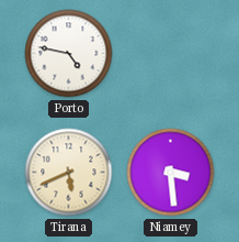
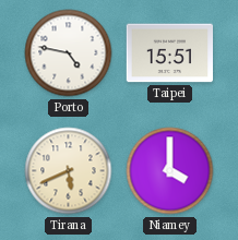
Taipei: none -> 15:51 (169, 53)
Niamey: 3:29 -> 4:00 (170, 171)
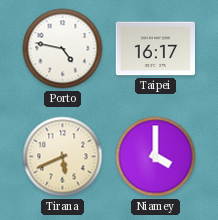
Taipei: 15:51 -> 16:17 (155, 49)
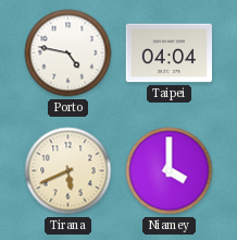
Taipei: 16:17 -> 04:04 (169, 53)
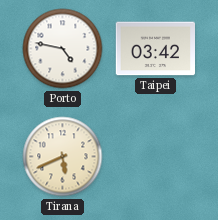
Taipei: 04:04 -> 03:42 (155, 49)
Niamey: 4:00 -> none (170, 171)
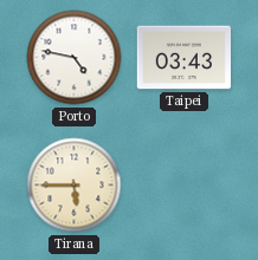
Taipei: 03:42 -> 03:43 (183, 58)
Tirana: 5:41 -> 5:45 (75, 186)
